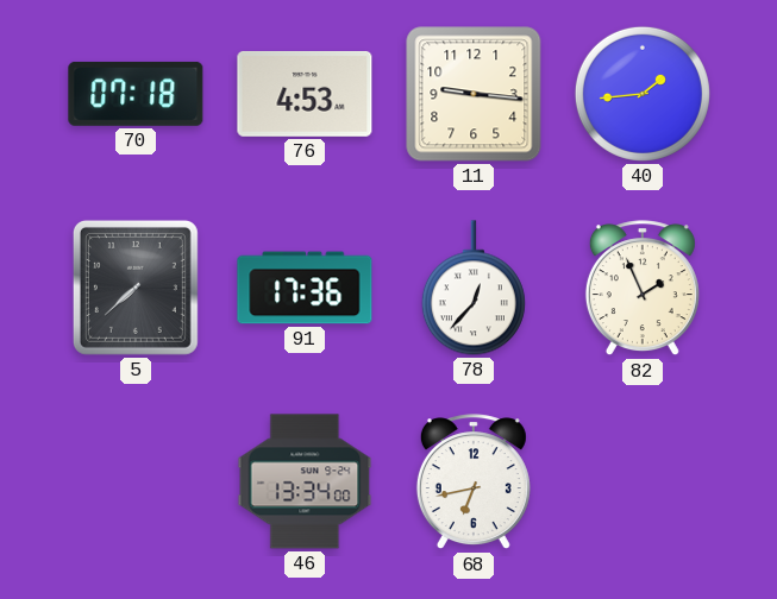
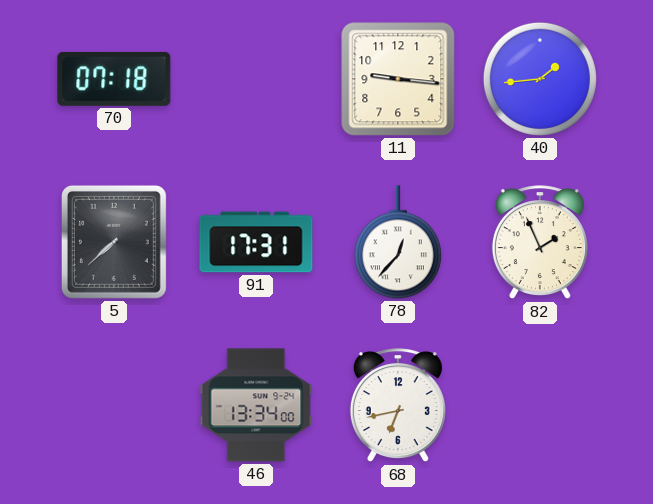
76: 4:53 -> none (305, 94)
91: 17:36 -> 17:31 (256, 242)
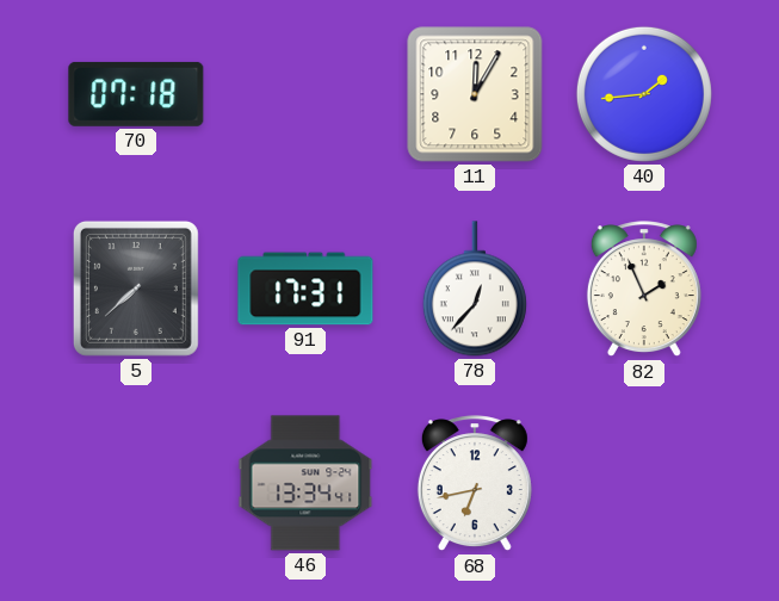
11: 9:16 -> 12:05 (475, 94)
46: 13:34:00 -> 13:34:41 (305, 483)
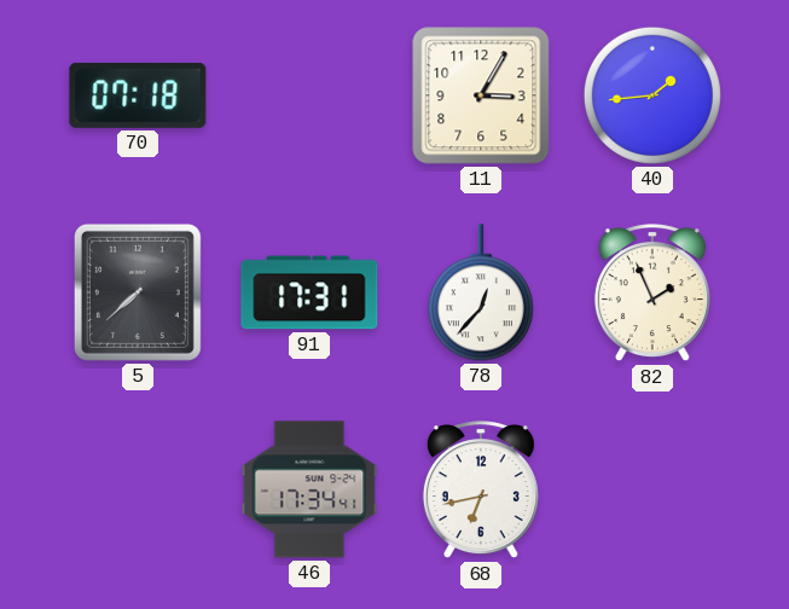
11: 12:05 -> 3:05 (481, 95)
46: 13:34 -> 17:34 (309, 489)
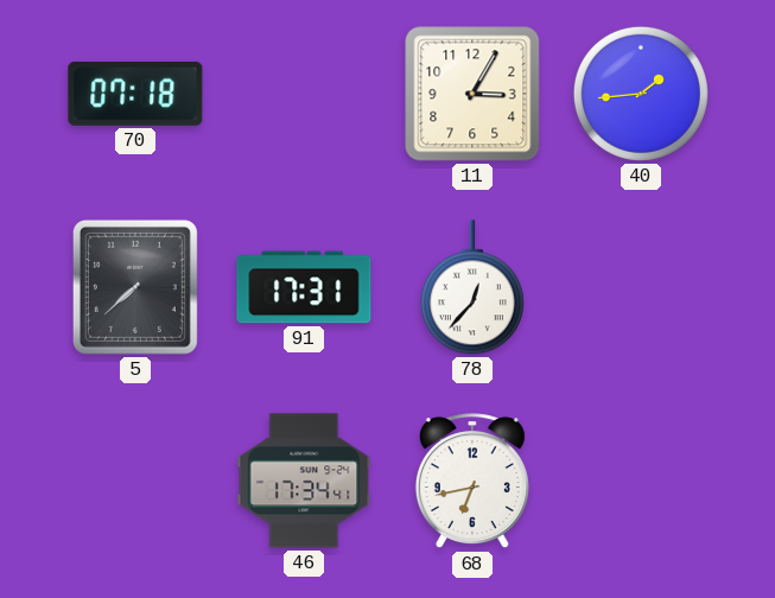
82: 1:56 -> none (652, 294)
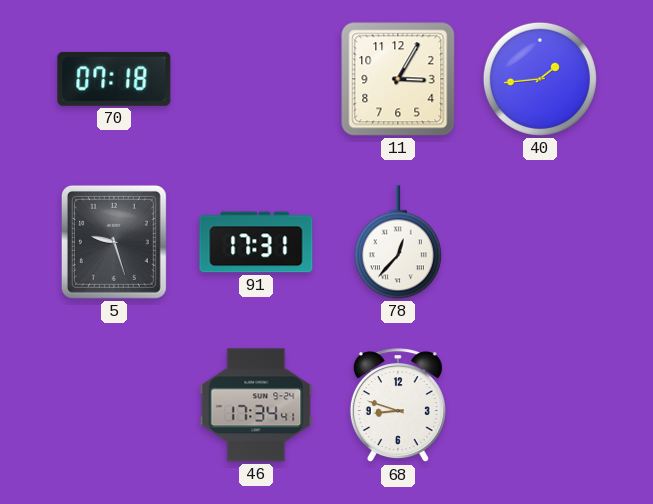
5: 7:38 -> 9:27 (114, 242)
68: 6:43 -> 8:48 (398, 406)
